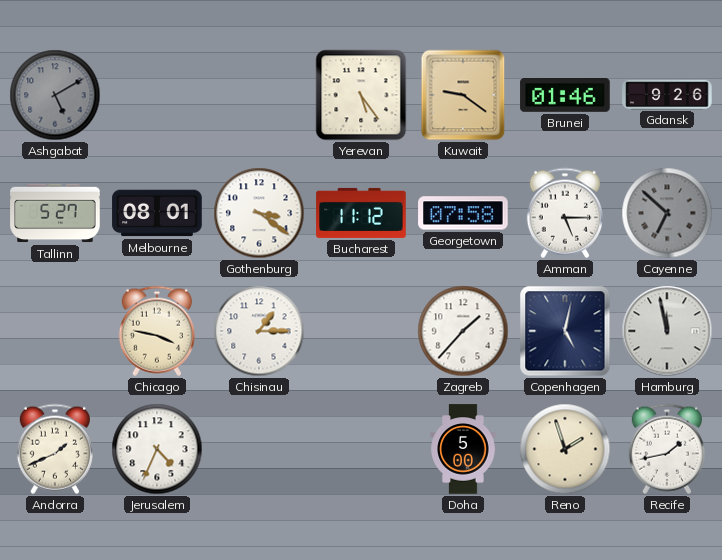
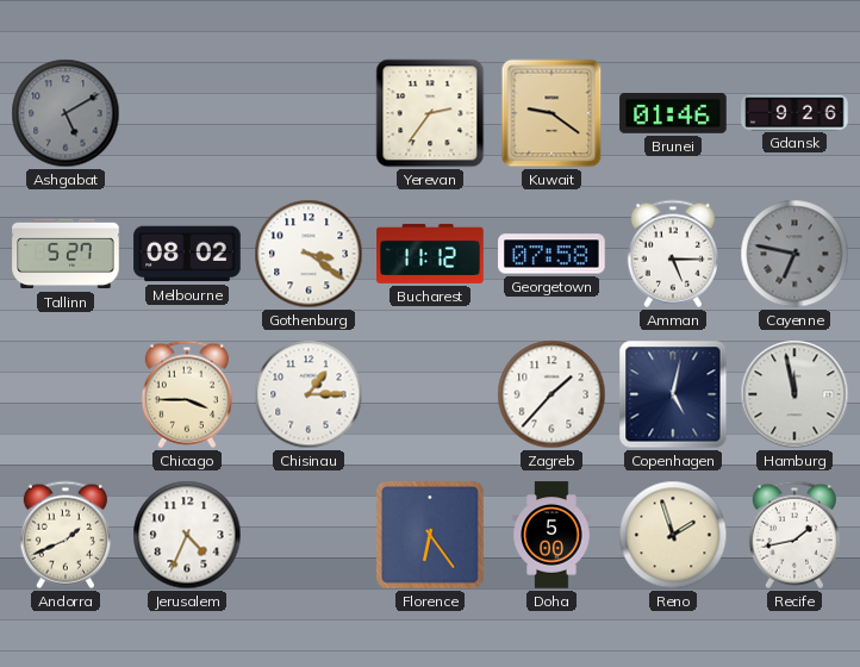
Yerevan: 5:24 -> 2:36 (430, 113)
Melbourne: 08:01 -> 08:02 (187, 254)
Cayenne: 6:52 -> 6:47 (794, 254)
Chicago: 3:47 -> 3:45 (187, 394)
Florence: none -> 6:24 (430, 535)
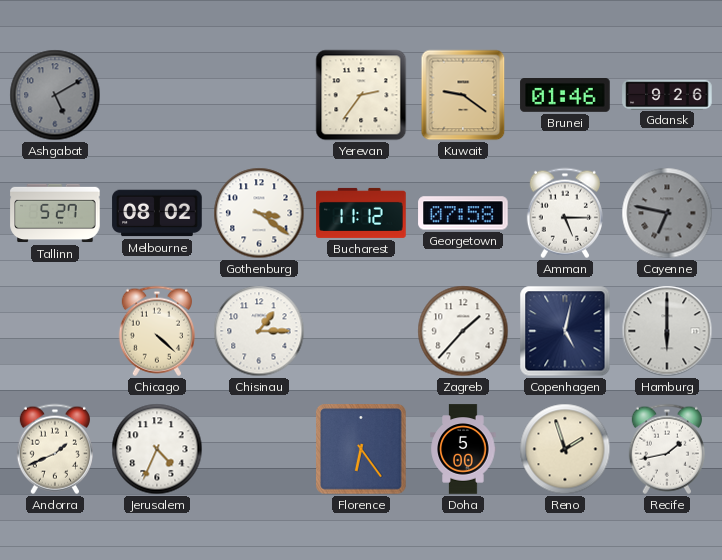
Chicago: 3:45 -> 4:22 (157, 331)
Hamburg: 11:58 -> 6:00 (667, 331)
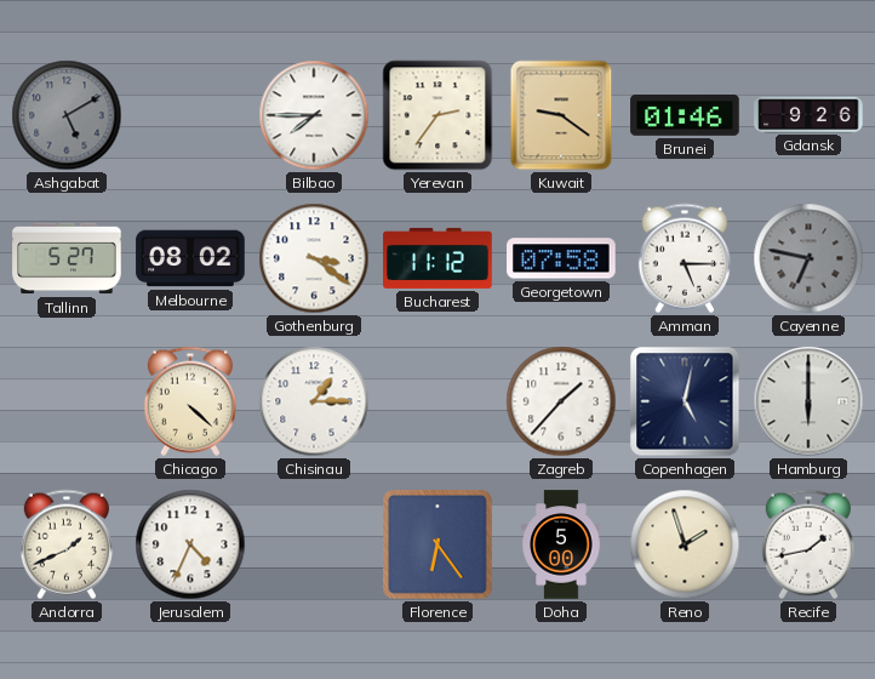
Bilbao: none -> 7:45 (314, 115)
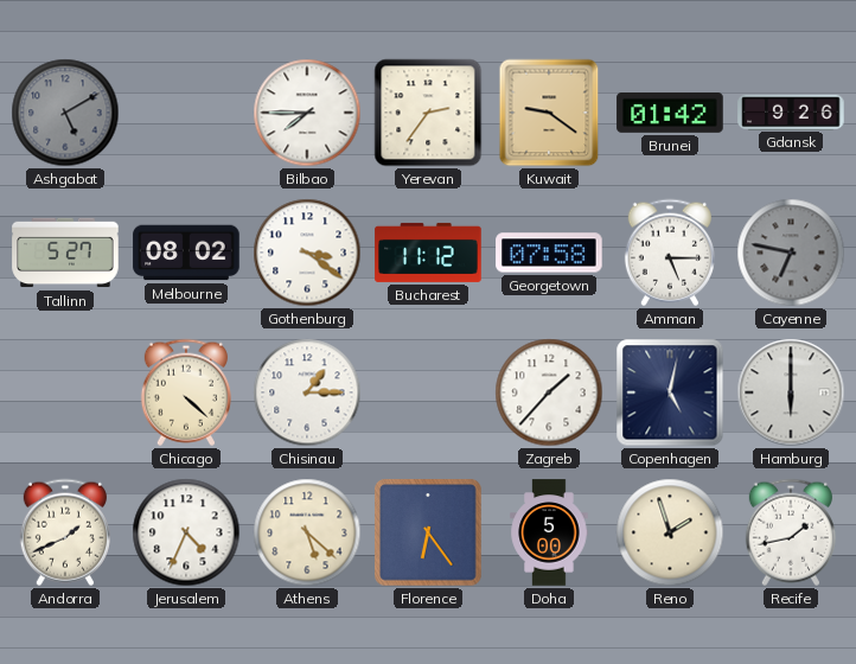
Brunei: 01:46 -> 01:42 (670, 114)
Athens: none -> 5:22 (307, 532)
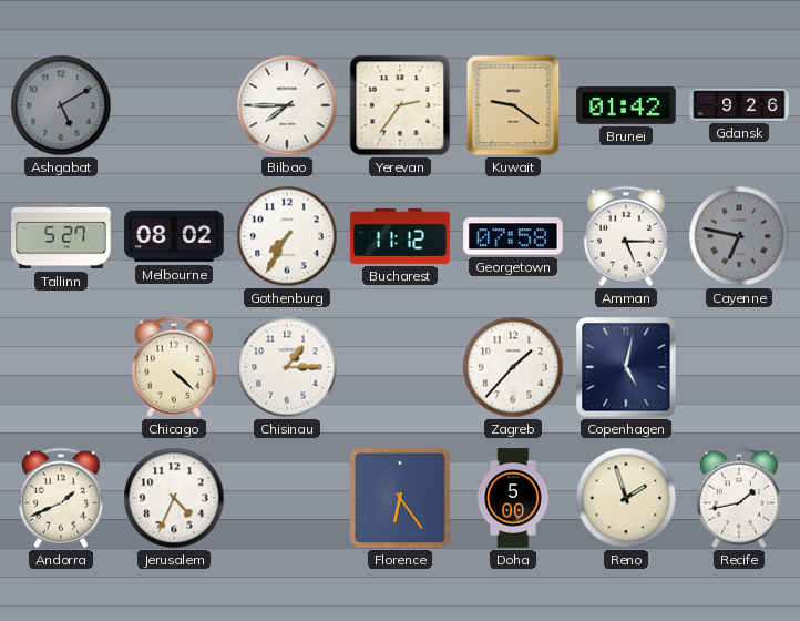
Gothenburg: 3:21 -> 7:35 (287, 236)
Hamburg: 6:00 -> none (791, 392)
Athens: 5:22 -> none (307, 532)
